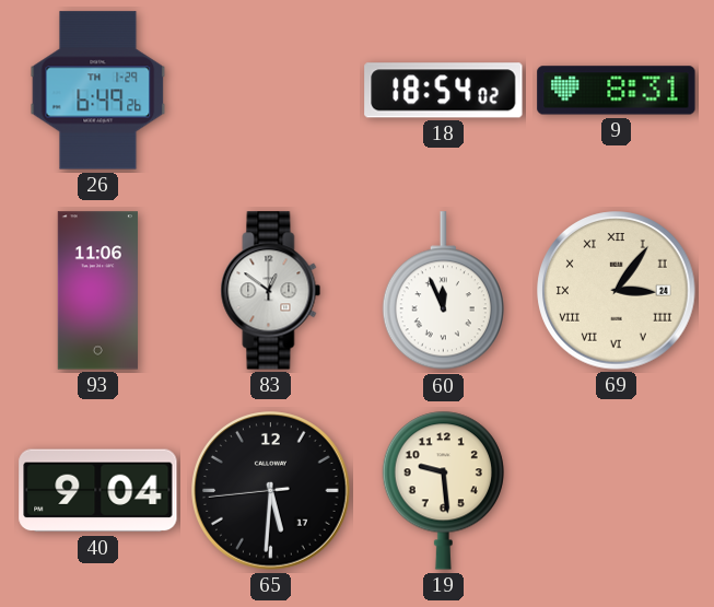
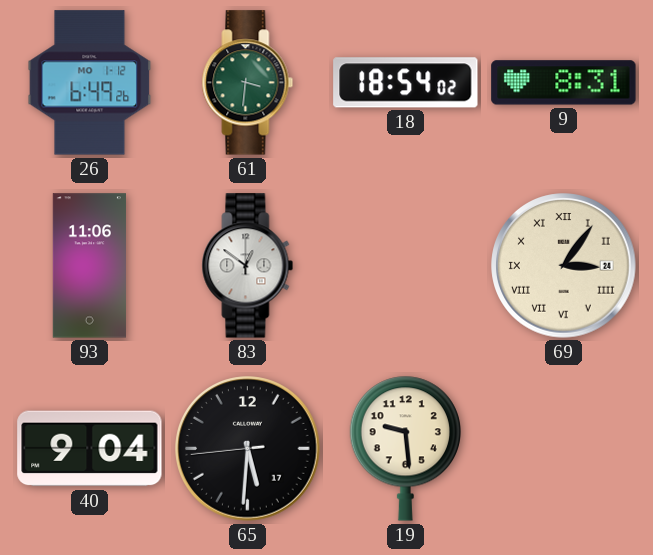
26 date: TH 1-29 -> MO 1-12 (90, 83)
61: none -> 3:31 (248, 83)
60: 11:56 -> none (443, 291)
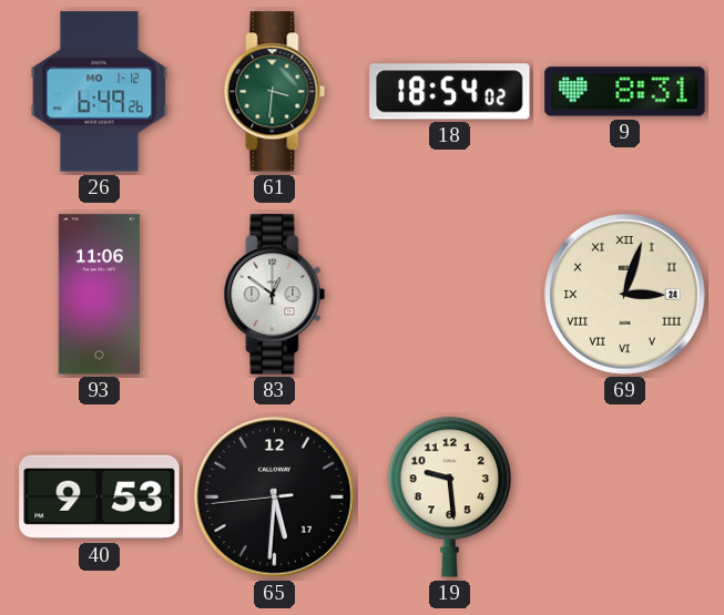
69: 3:06 -> 3:03 (625, 295)
40: 9:04 -> 9:53 (100, 498)
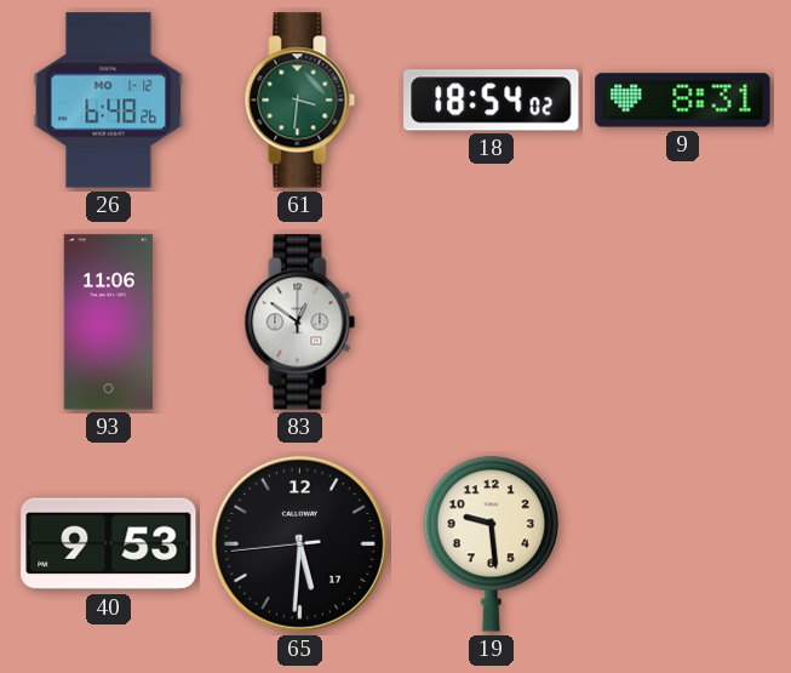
26: 6:49 -> 6:48 (109, 101)
69: 3:03 -> none (625, 295)
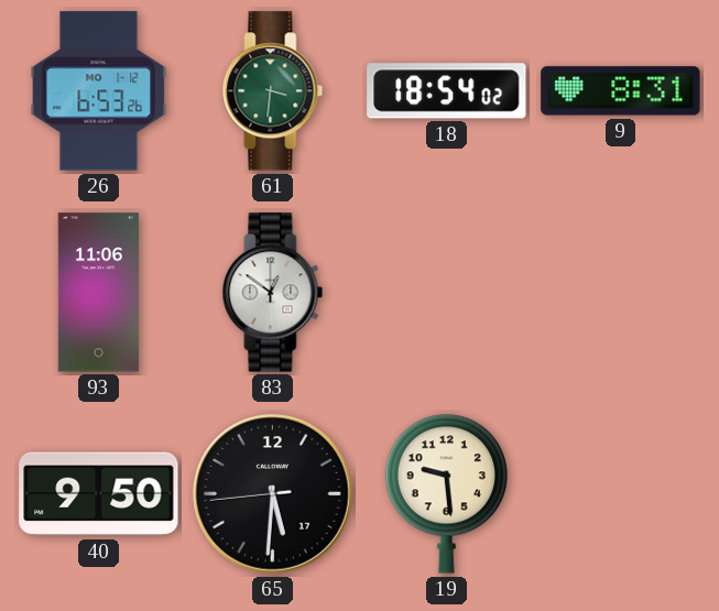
26: 6:48 -> 6:53 (99, 91)
40: 9:53 -> 9:50 (99, 494)
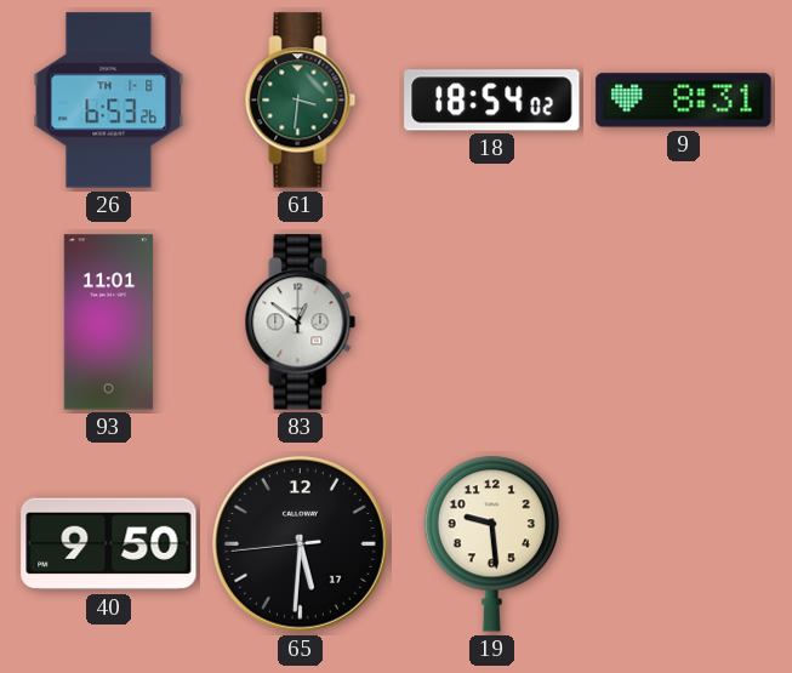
26 date: MO 1-12 -> TH 1-8 (109, 101)
93: 11:06 -> 11:01 (108, 323)
